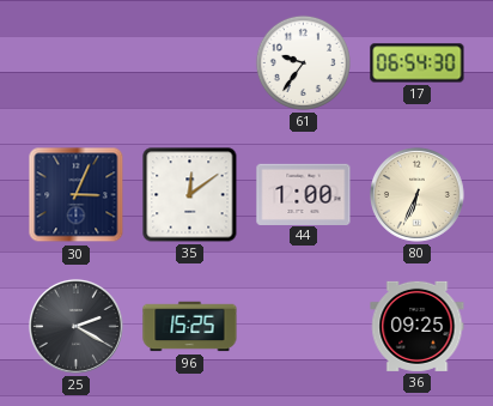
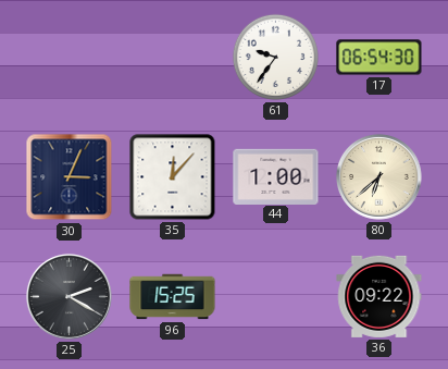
35: 12:09 -> 12:07 (173, 177)
80: 6:34 -> 6:38 (379, 176)
36: 09:25 -> 09:22 (379, 296)
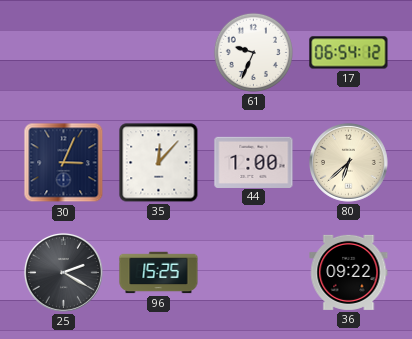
61: 9:36 -> 9:34 (253, 52)
17: 06:54:30 -> 06:54:12 (349, 53)
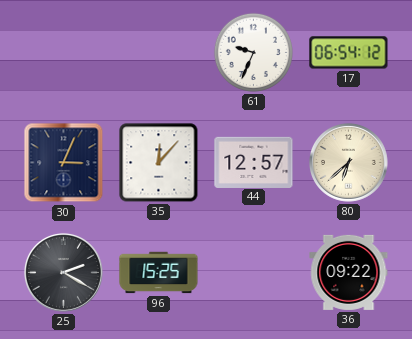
44: 1:00 -> 12:57 (254, 162)
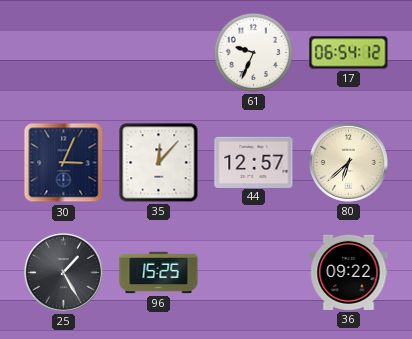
25: 2:20 -> 1:25 (64, 272)
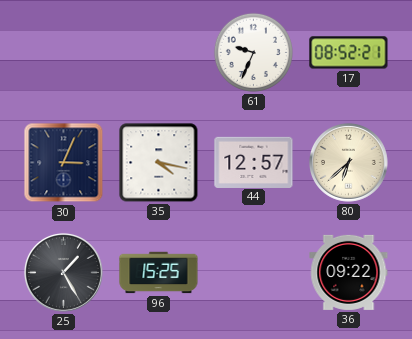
17: 06:54 -> 08:52 (349, 53)
35: 12:07 -> 4:17 (159, 163)
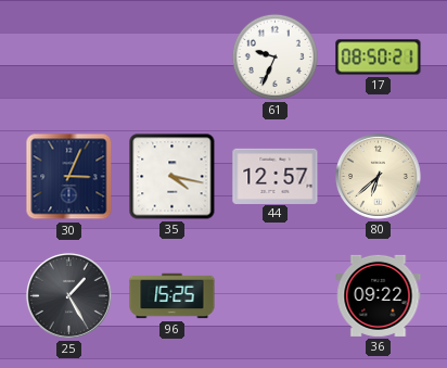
17: 08:52 -> 08:50 (379, 58)
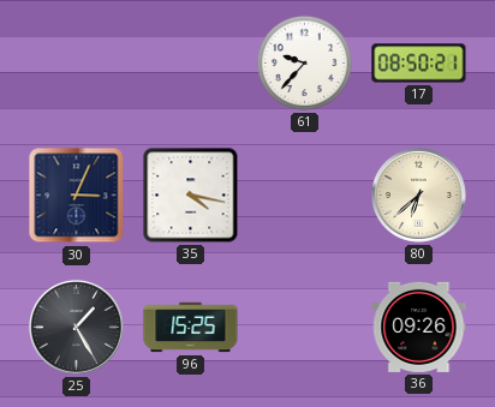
61: 9:34 -> 9:37 (304, 62)
44: 12:57 -> none (276, 176)
36: 09:22 -> 09:26 (419, 327)
